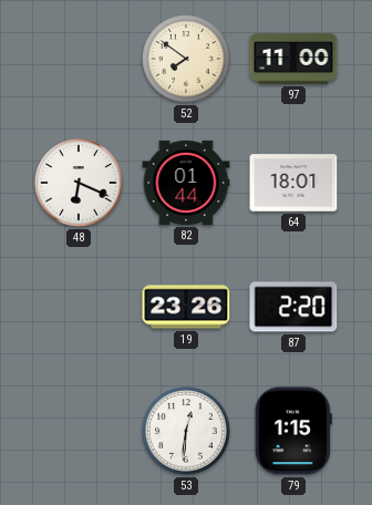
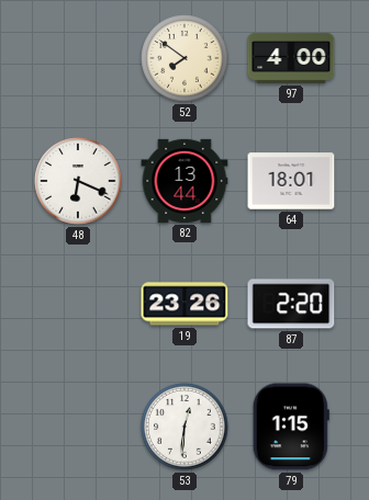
97: 11:00 -> 4:00 (291, 58)
82: 01:44 -> 13:44 (185, 181)
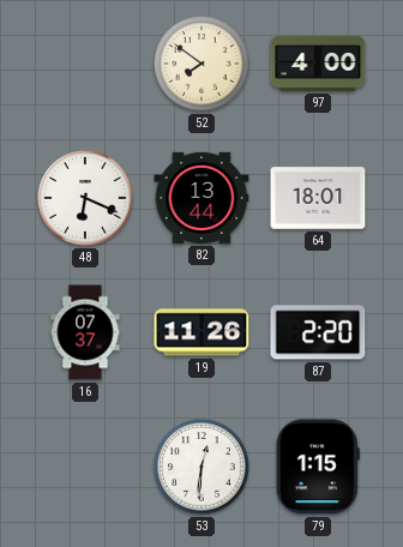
16: none -> 07:37 (85, 332)
19: 23:26 -> 11:26 (201, 332)
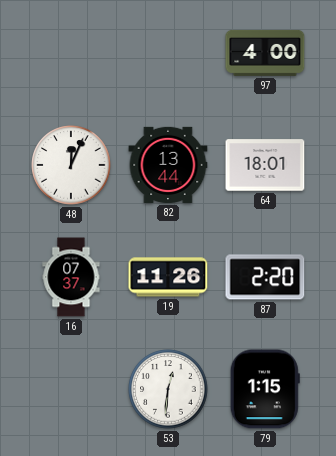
52: 7:51 -> none (201, 64)
48: 6:19 -> 12:04 (71, 165)
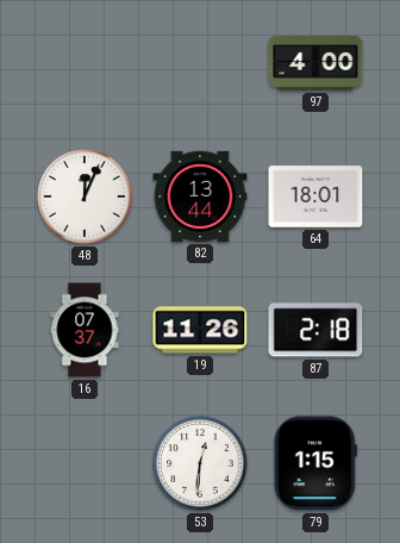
87: 2:20 -> 2:18 (315, 330)
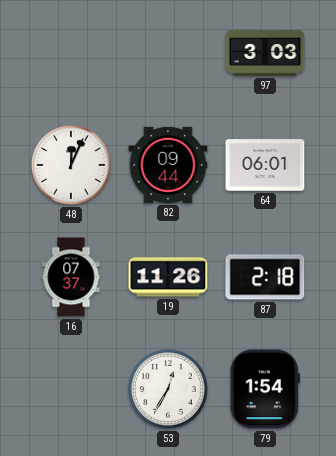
97: 4:00 -> 3:03 (265, 53)
82: 13:44 -> 09:44 (168, 165)
64: 18:01 -> 06:01 (265, 165)
53: 12:31 -> 12:35 (168, 389)
79: 1:15 -> 1:54 (265, 389)
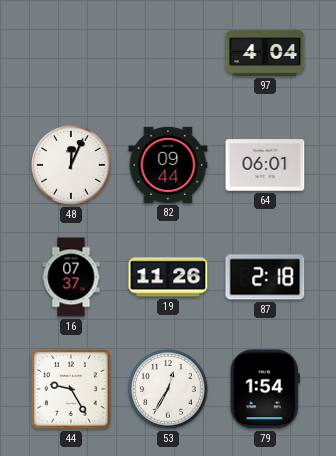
97: 3:03 -> 4:04 (265, 53)
44: none -> 9:25 (71, 389)
